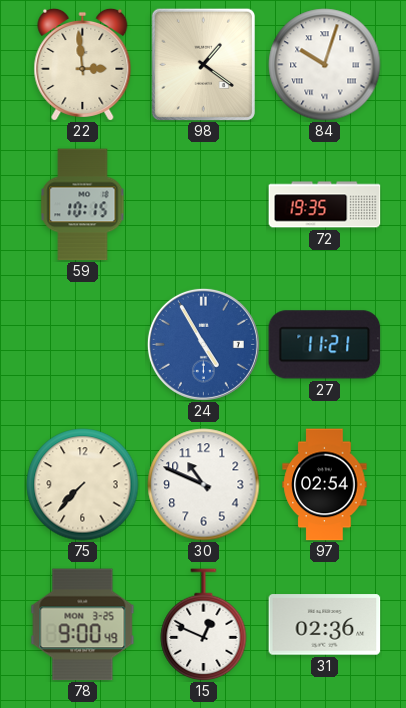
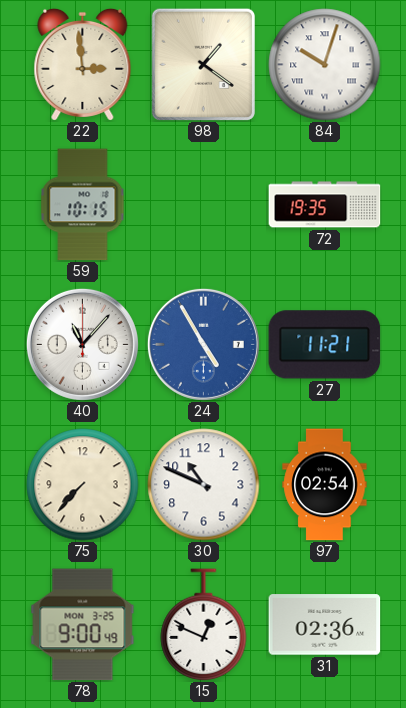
40: none -> 11:07 (82, 344)
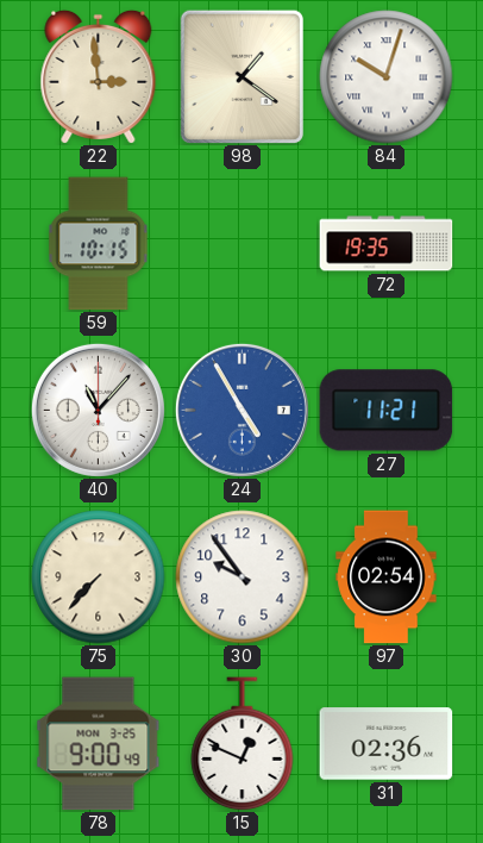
30: 10:49 -> 9:54 (243, 577)
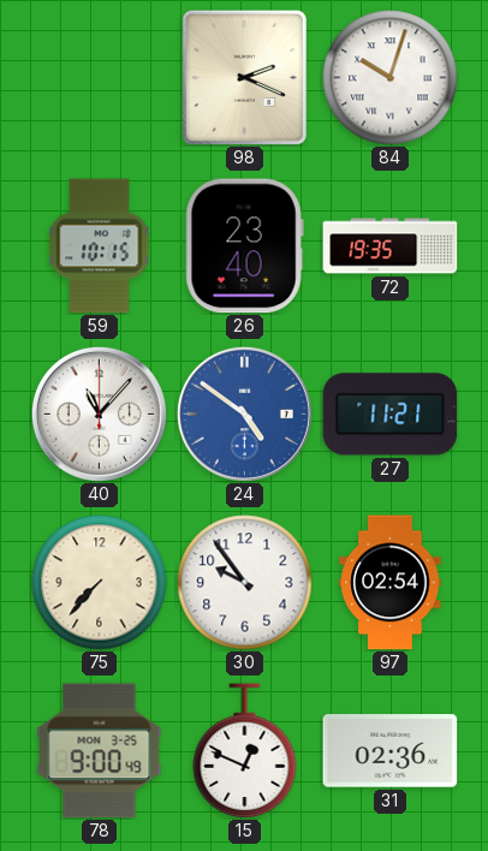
22: 2:59 -> none (99, 76)
98: 1:21 -> 2:19 (244, 77)
26: none -> 23:40 (244, 246)
24: 4:55 -> 4:51 (244, 413)
